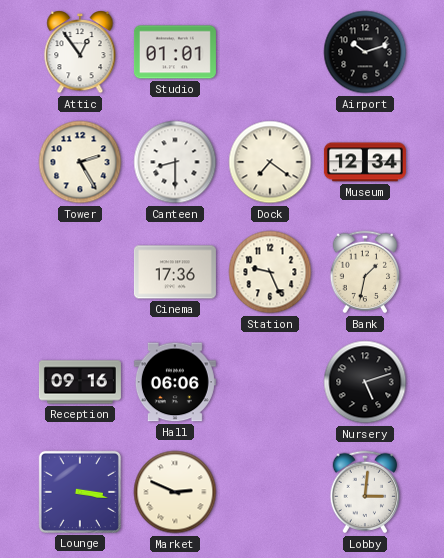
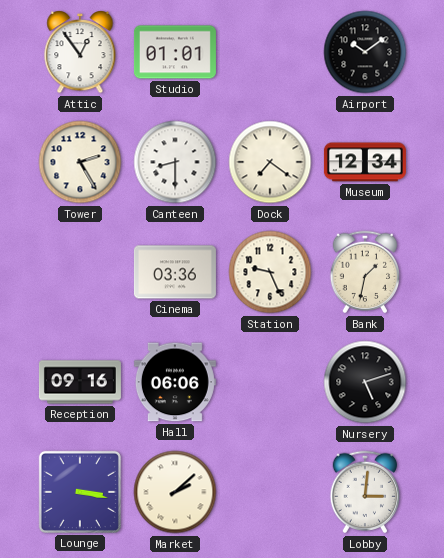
Airport: 10:12 -> 10:09 (365, 52)
Cinema: 17:36 -> 03:36 (175, 272)
Market: 2:49 -> 2:08 (175, 492)
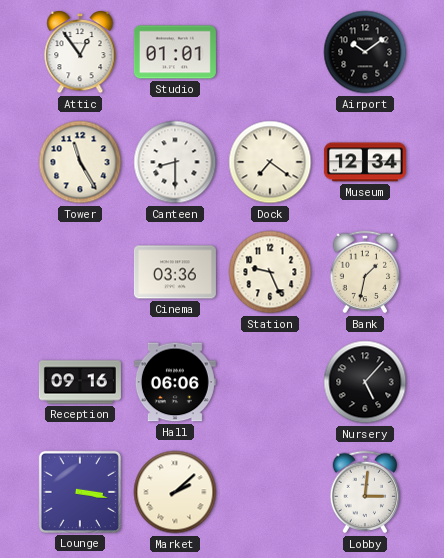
Tower: 2:25 -> 11:25 (80, 162)
Nursery: 5:12 -> 5:07 (365, 382)
